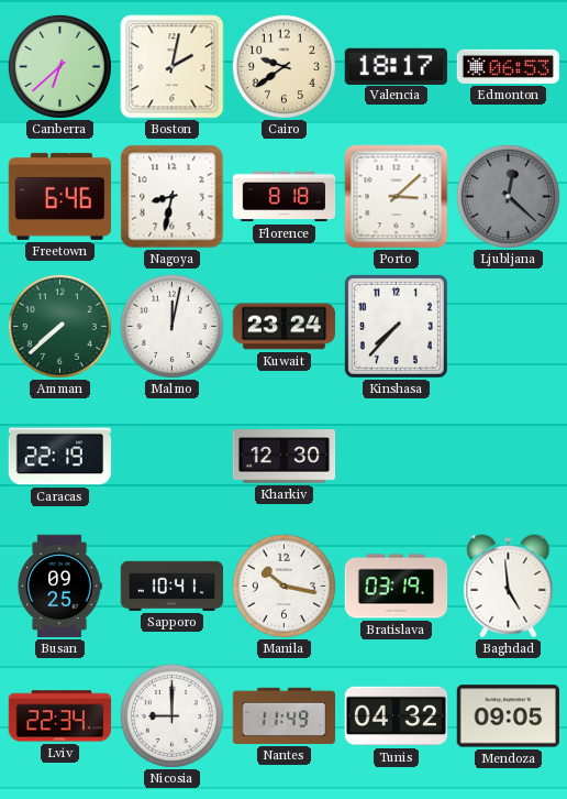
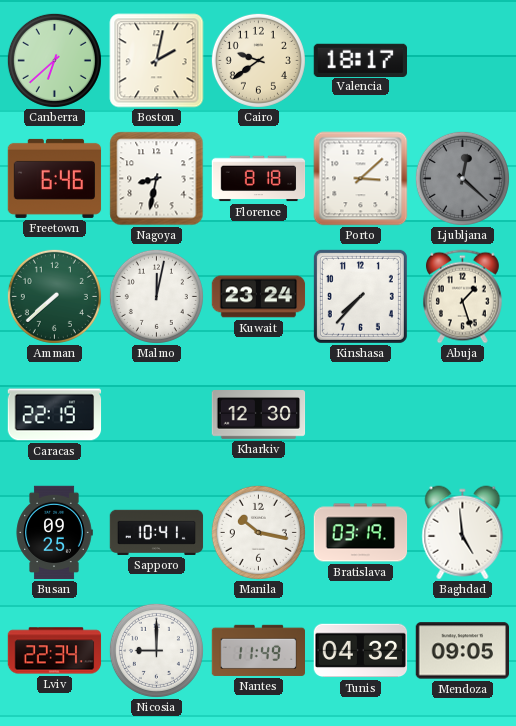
Edmonton: 06:53 -> none (509, 66)
Abuja: none -> 1:27 (462, 297)
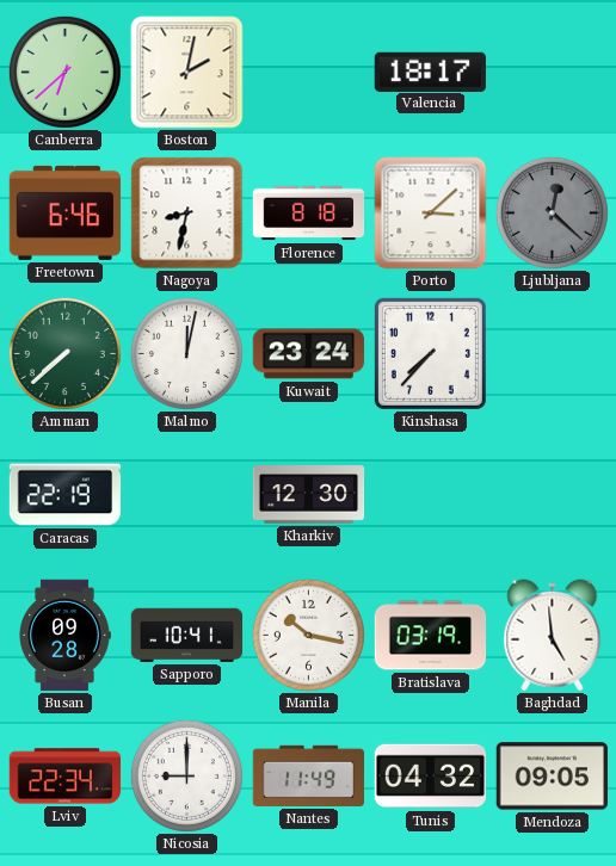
Cairo: 9:39 -> none (258, 60)
Abuja: 1:27 -> none (462, 297)
Busan: 09:25 -> 09:28 (64, 636)
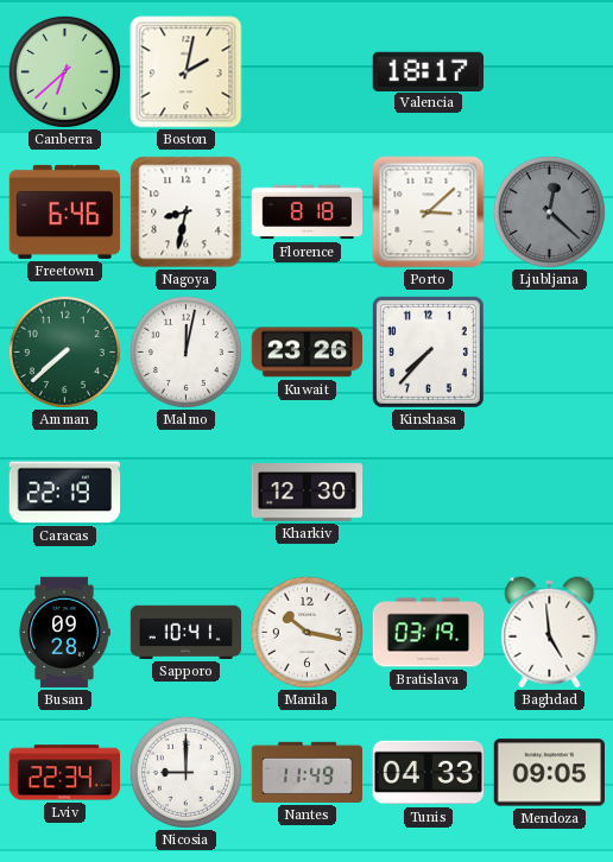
Kuwait: 23:24 -> 23:26 (308, 353)
Tunis: 04:32 -> 04:33 (429, 773)
